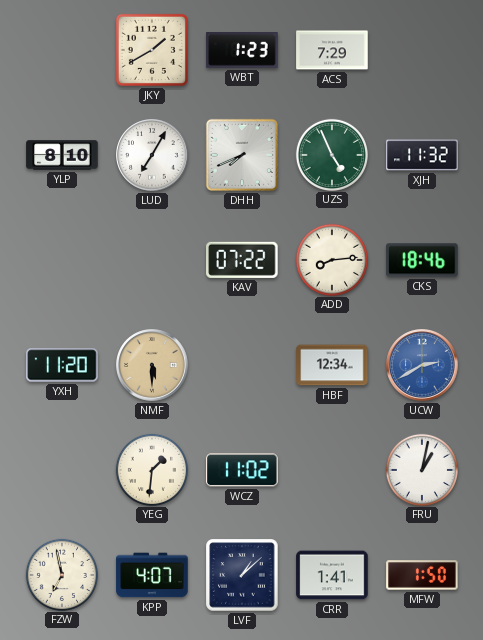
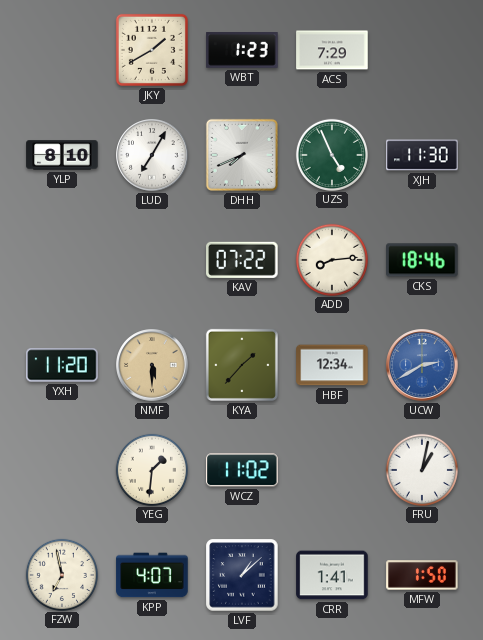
XJH: 11:32 -> 11:30 (422, 155)
KYA: none -> 1:37 (242, 365)
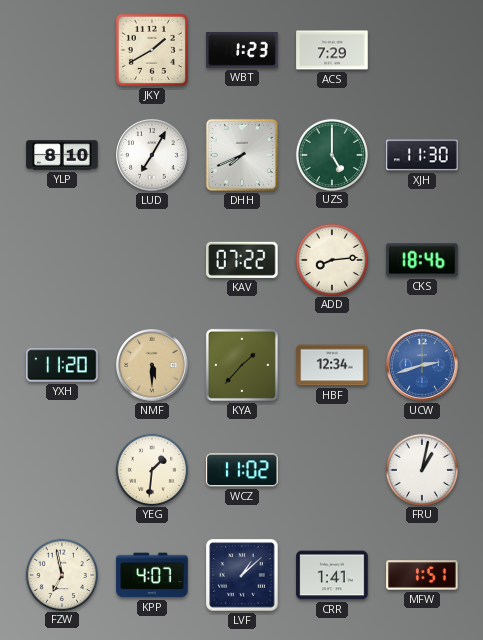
UZS: 4:56 -> 5:00 (331, 154)
UCW: 2:40 -> 2:42 (422, 365)
MFW: 1:50 -> 1:51 (422, 575)
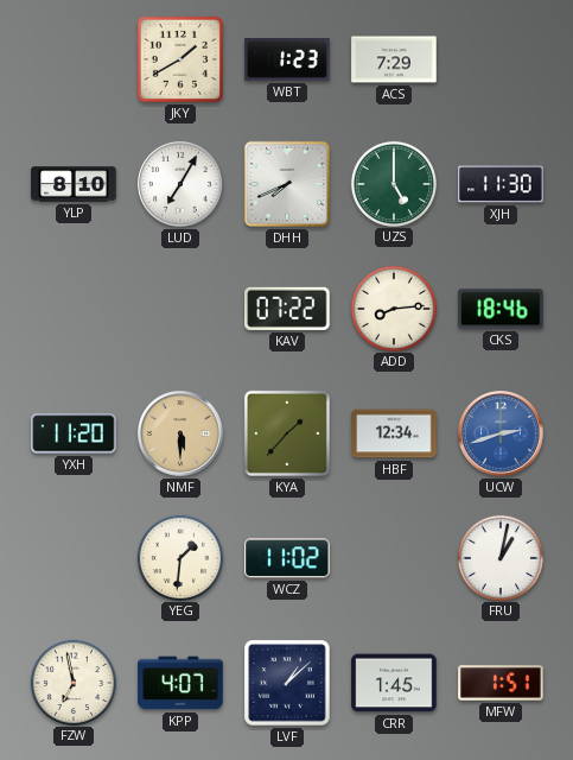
CRR: 1:41 -> 1:45 (394, 683)
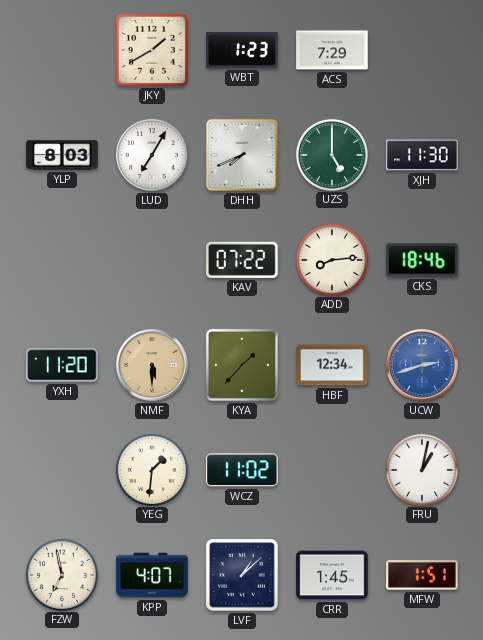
YLP: 8:10 -> 8:03 (62, 155)
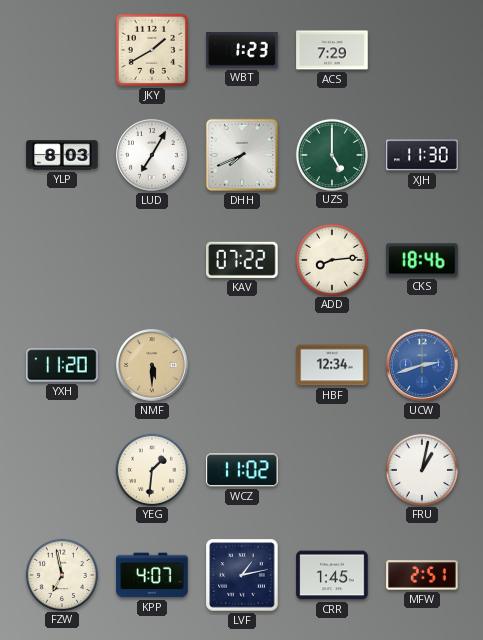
KYA: 1:37 -> none (242, 365)
LVF: 1:08 -> 1:13 (242, 575)
MFW: 1:51 -> 2:51 (422, 575)
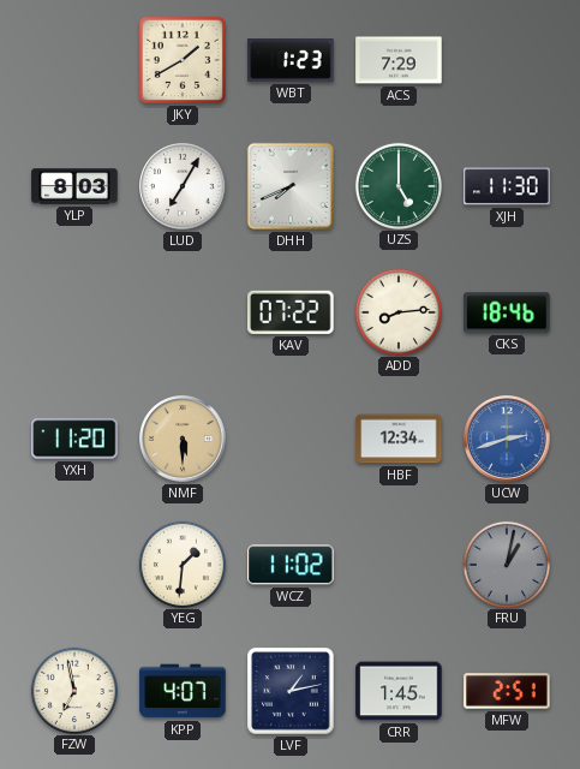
FRU dial: white -> grey (506, 564)
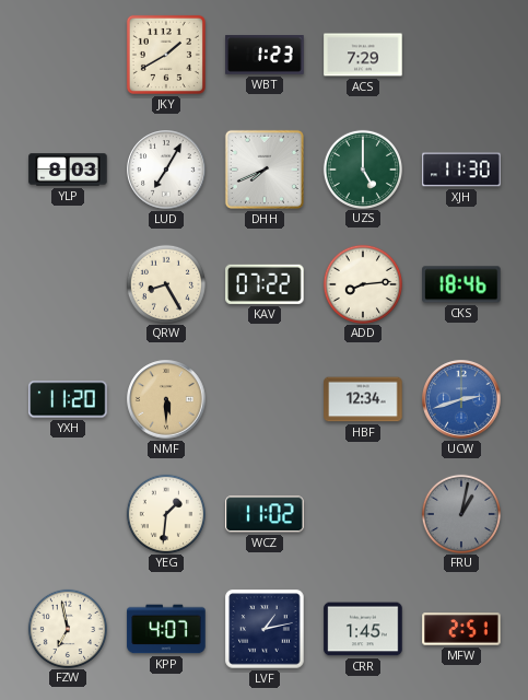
QRW: none -> 8:25 (165, 283)
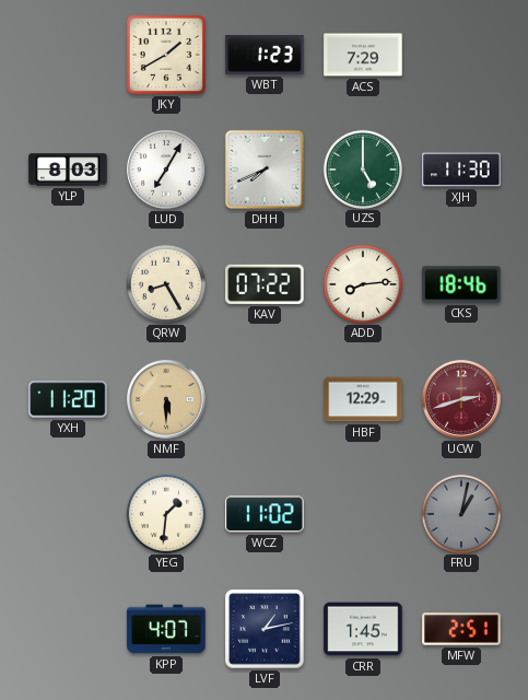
HBF: 12:34 -> 12:29 (363, 399)
UCW dial: blue -> burgundy (461, 399)
FZW: 6:58 -> none (67, 628)
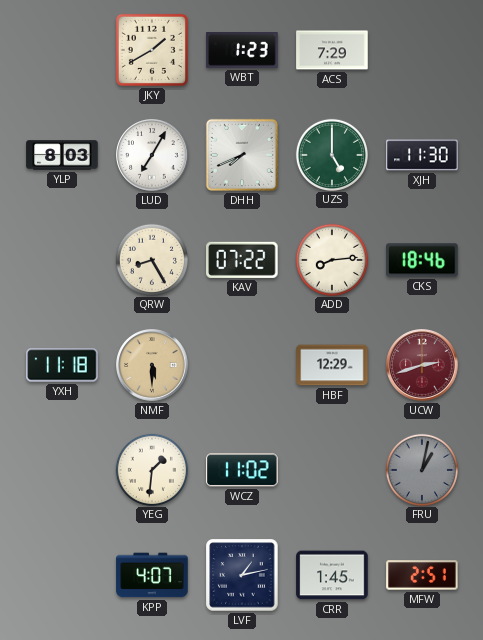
YXH: 11:20 -> 11:18 (62, 365)
